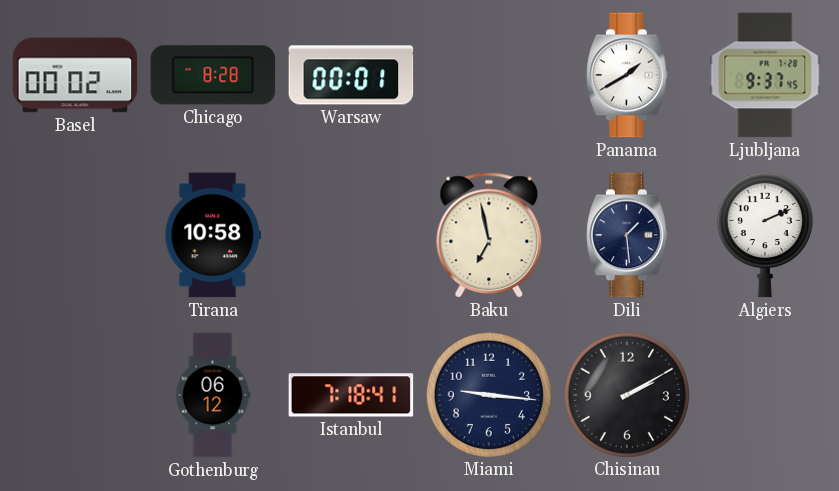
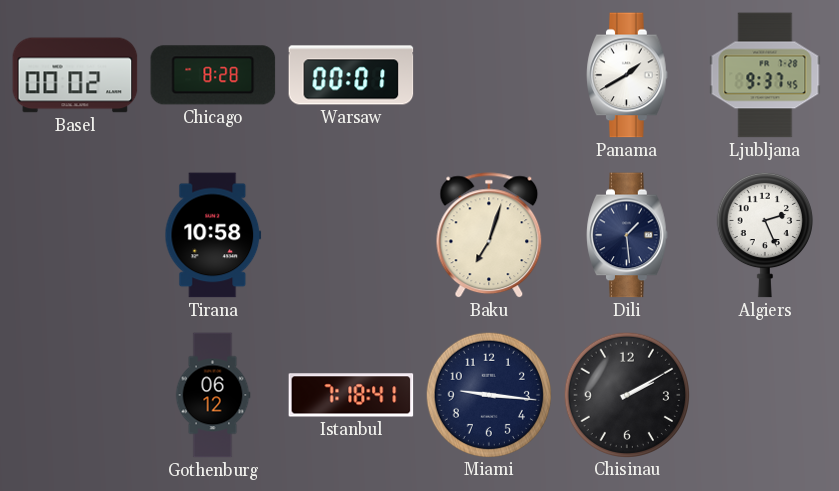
Baku: 6:58 -> 7:03 (489, 236)
Algiers: 2:11 -> 2:26 (765, 235)
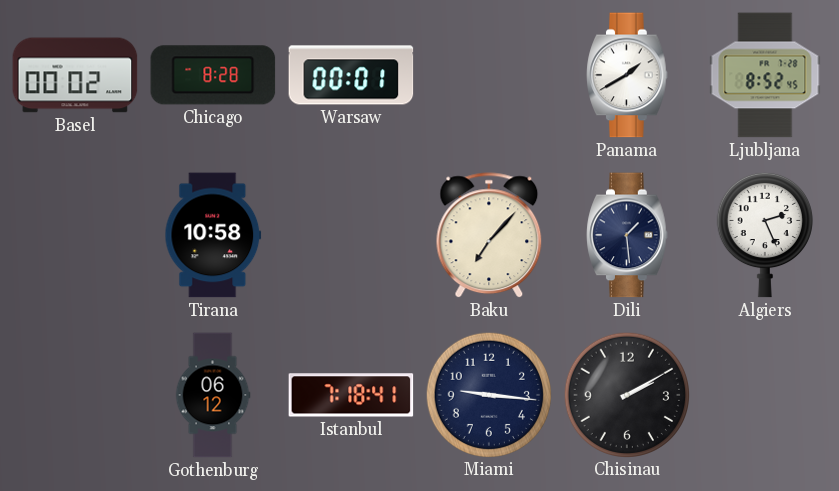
Ljubljana: 9:37 -> 8:52 (765, 75)
Baku: 7:03 -> 7:07 (489, 236)
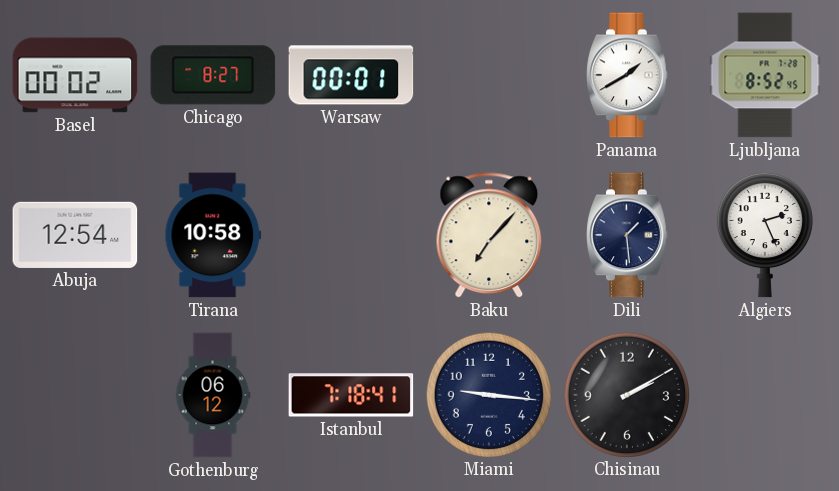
Chicago: 8:28 -> 8:27 (213, 75)
Abuja: none -> 12:54 (75, 235)
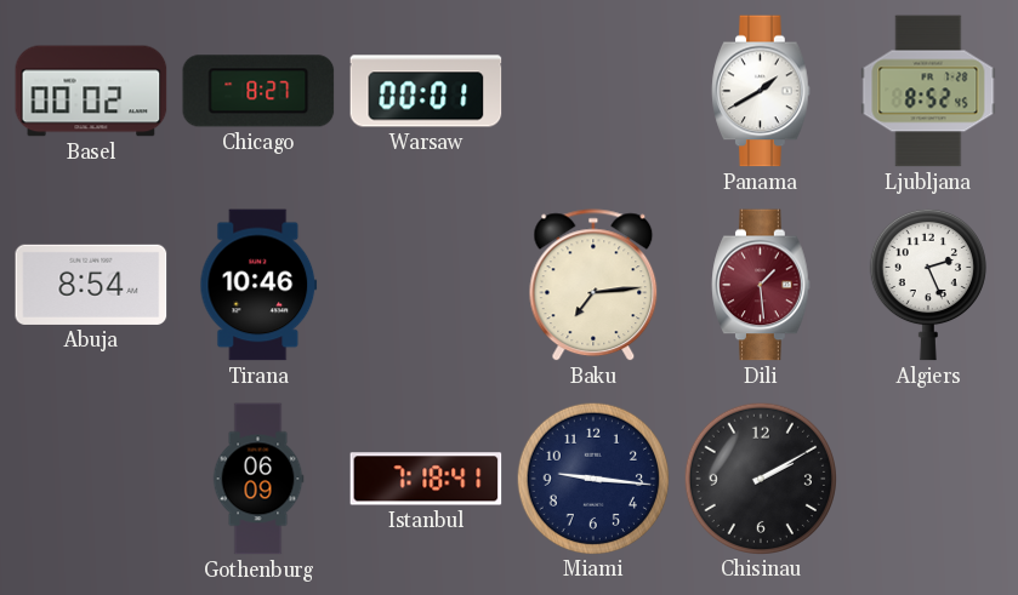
Abuja: 12:54 -> 8:54 (91, 285)
Tirana: 10:58 -> 10:46 (258, 285)
Baku: 7:07 -> 7:14 (593, 286)
Dili dial: navy -> burgundy (761, 285)
Gothenburg: 06:12 -> 06:09 (258, 479)
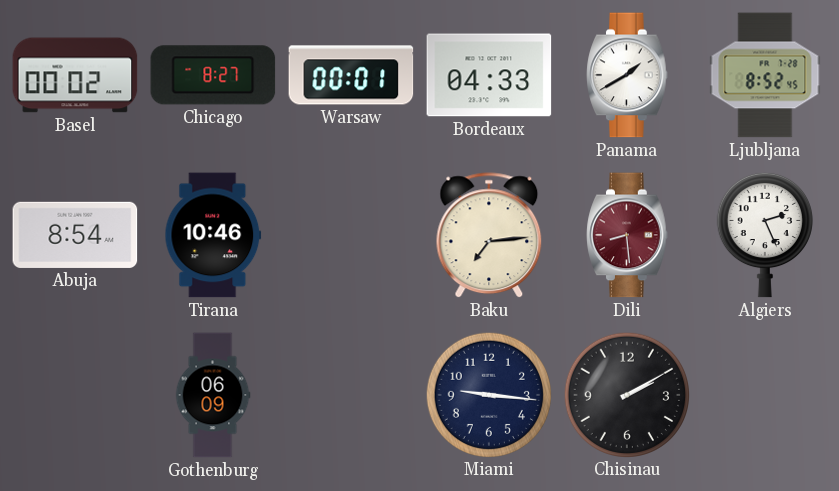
Bordeaux: none -> 04:33 (489, 75)
Dili: 1:29 -> 8:29 (627, 235)
Istanbul: 7:18 -> none (426, 479)
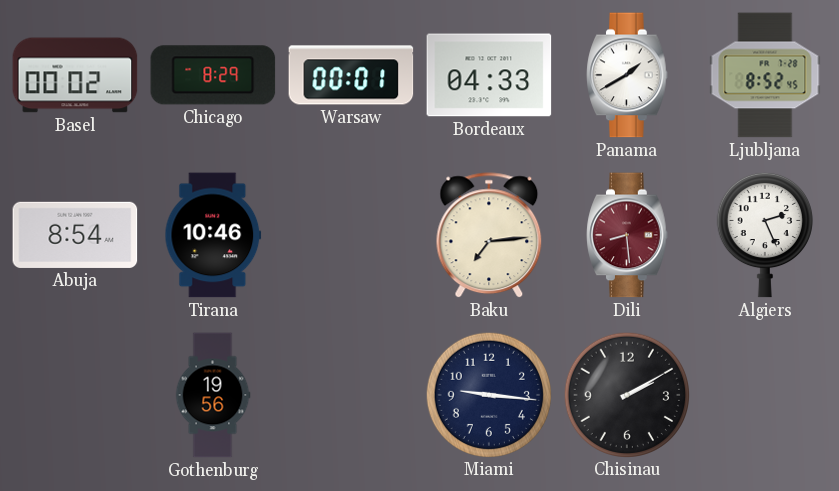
Chicago: 8:27 -> 8:29 (213, 75)
Gothenburg: 06:09 -> 19:56 (213, 395)
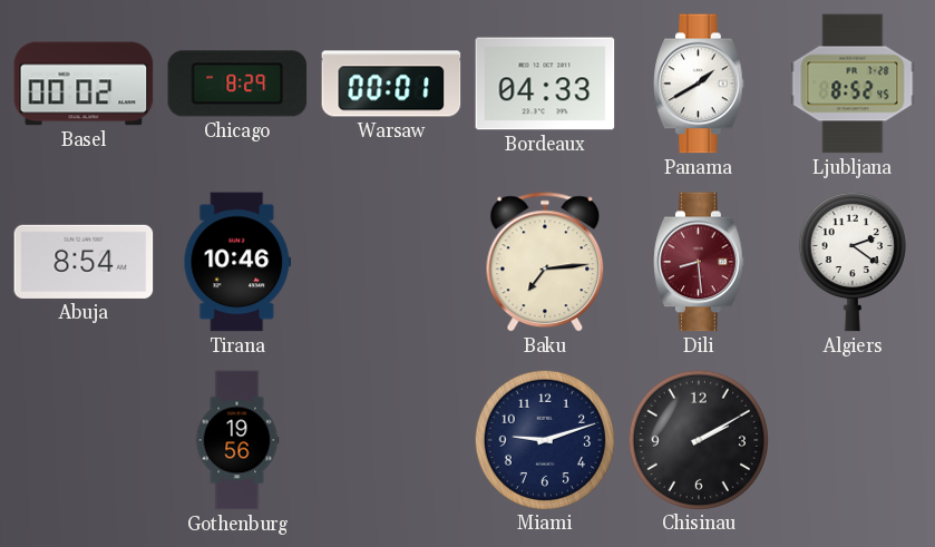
Algiers: 2:26 -> 2:21 (853, 262)
Miami: 9:16 -> 9:12 (544, 439)
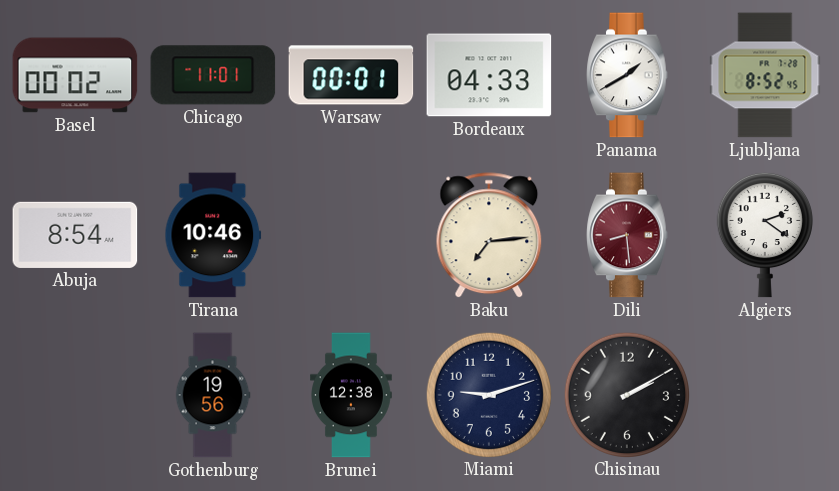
Chicago: 8:29 -> 11:01 (213, 75)
Brunei: none -> 12:38 (352, 395)
